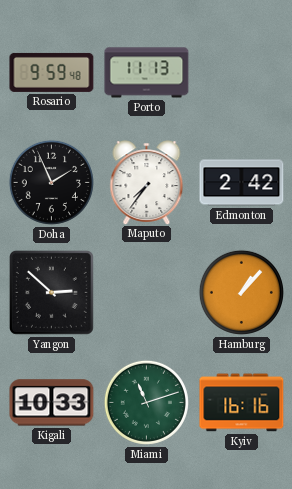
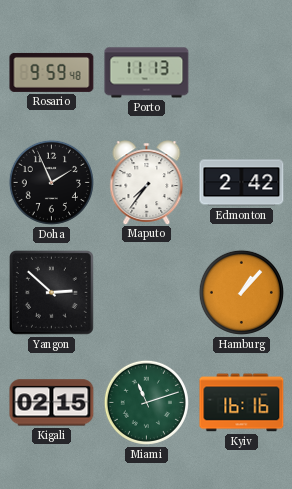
Kigali: 10:33 -> 02:15 (52, 403)
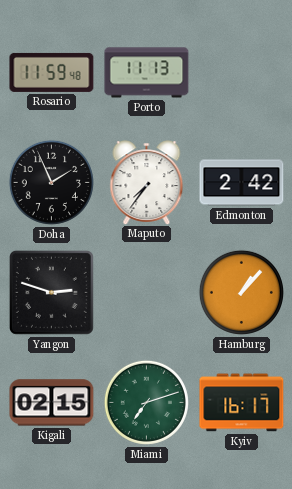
Rosario: 9:59 -> 11:59 (52, 72)
Yangon: 2:52 -> 2:48 (51, 292)
Miami: 11:12 -> 7:12 (146, 402)
Kyiv: 16:16 -> 16:17 (242, 403)
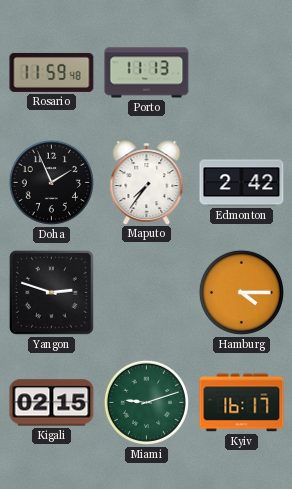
Hamburg: 1:07 -> 4:15 (241, 292)
Miami: 7:12 -> 9:12 (146, 402)
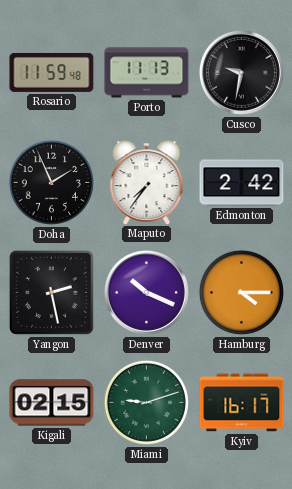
Cusco: none -> 9:32 (241, 72)
Yangon: 2:48 -> 2:28 (51, 292)
Denver: none -> 10:19 (146, 292)
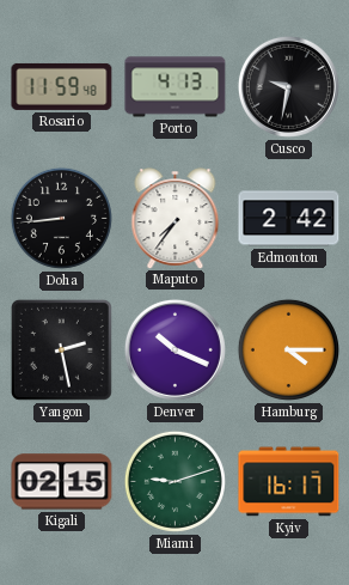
Porto: 11:13 -> 4:13 (176, 87)
Doha: 1:56 -> 8:44 (61, 218)
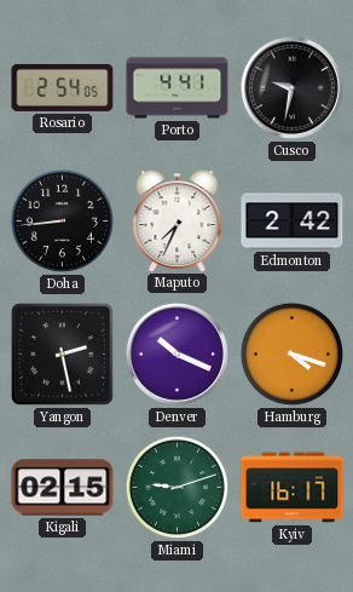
Rosario: 11:59 -> 2:54 (63, 87)
Porto: 4:13 -> 4:41 (178, 88)
Maputo: 7:36 -> 7:34 (178, 220)
Hamburg: 4:15 -> 4:18 (291, 354)
